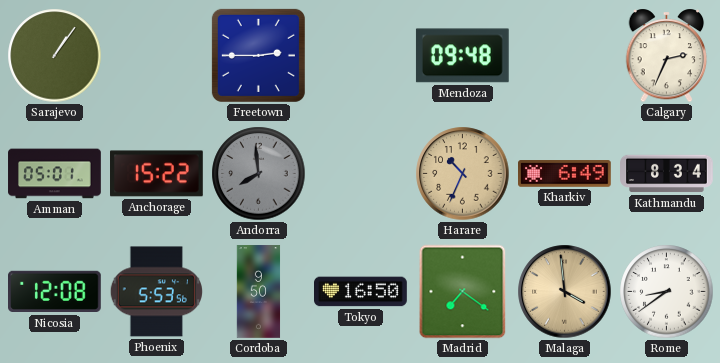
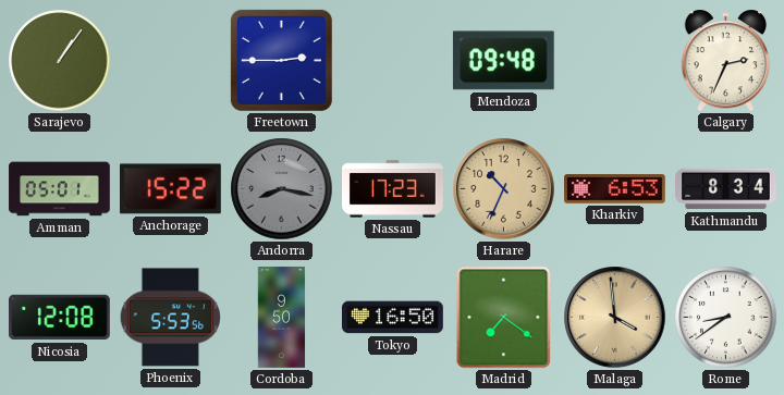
Andorra: 7:59 -> 8:17 (282, 189)
Nassau: none -> 17:23 (393, 189)
Kharkiv: 6:49 -> 6:53 (615, 189)
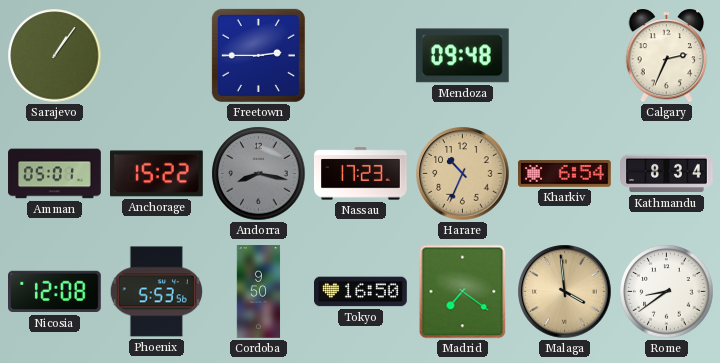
Kharkiv: 6:53 -> 6:54 (565, 174)
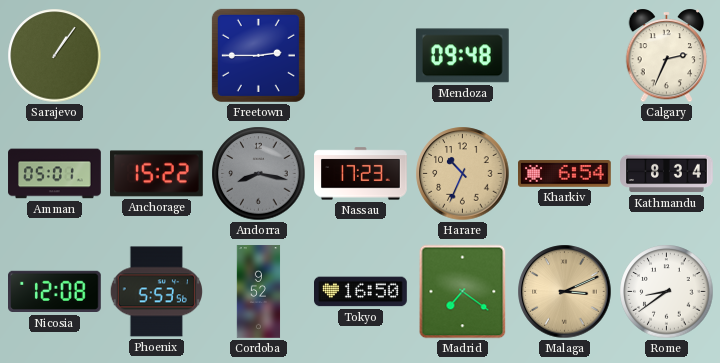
Cordoba: 9:50 -> 9:52 (259, 292)
Malaga: 3:59 -> 3:11 (565, 292)
